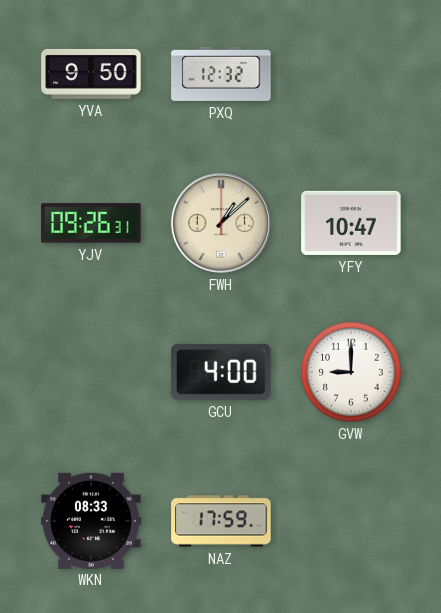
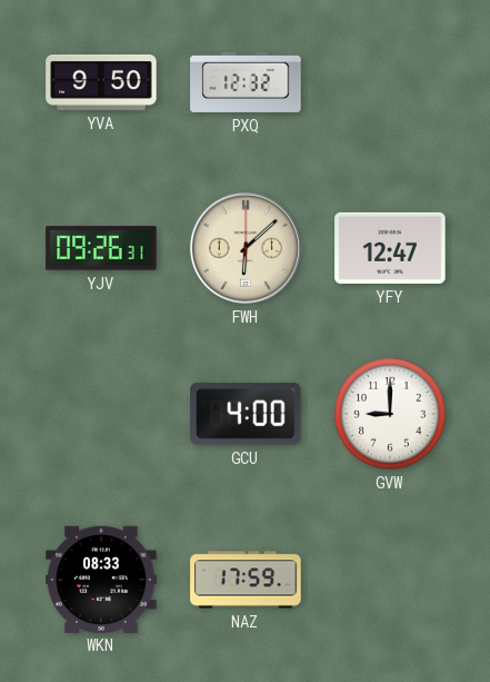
FWH: 1:08 -> 6:08 (246, 248)
YFY: 10:47 -> 12:47 (390, 248)
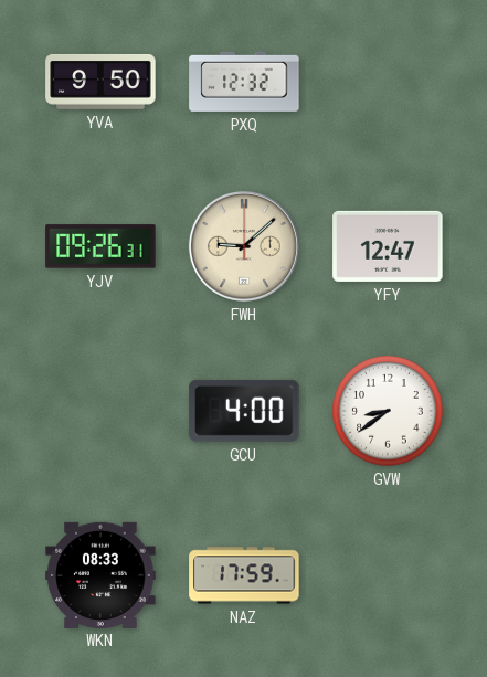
FWH: 6:08 -> 9:08 (244, 246)
GVW: 9:00 -> 8:39 (389, 412)
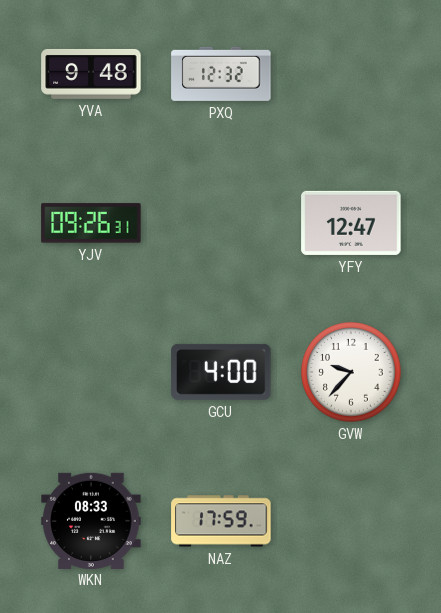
YVA: 9:50 -> 9:48 (91, 74)
FWH: 9:08 -> none (244, 246)
GVW: 8:39 -> 9:37 (352, 373)
